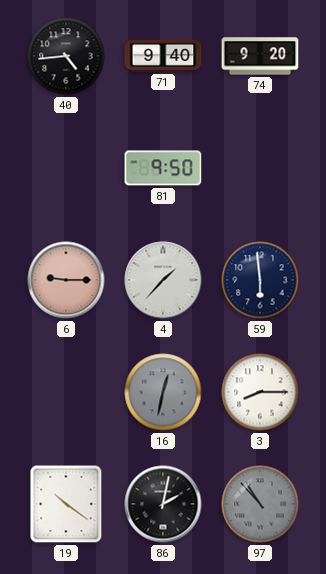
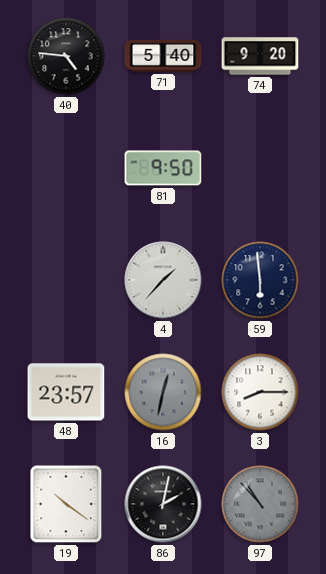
40: 4:44 -> 4:46 (66, 56)
71: 9:40 -> 5:40 (163, 56)
6: 9:15 -> none (66, 280)
48: none -> 23:57 (66, 392)
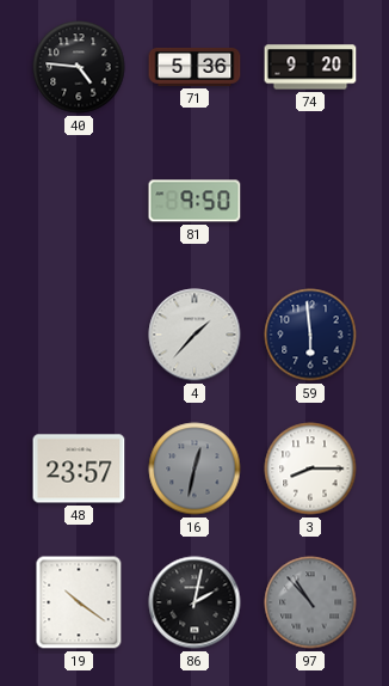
71: 5:40 -> 5:36 (194, 67)
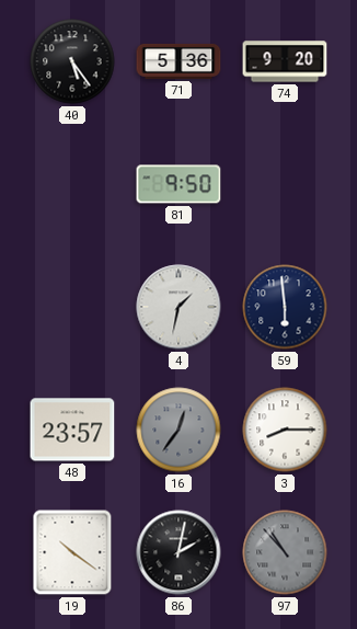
40: 4:46 -> 5:24 (72, 61)
4: 1:37 -> 1:32 (178, 307)
16: 12:32 -> 12:36 (178, 430)
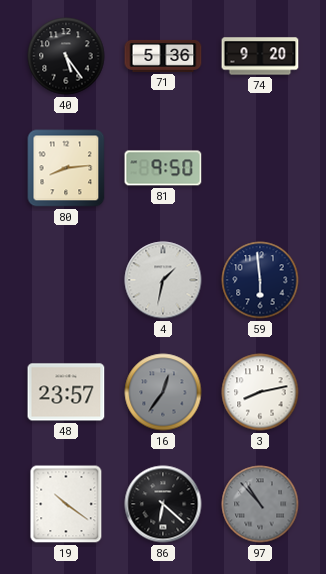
80: none -> 8:14 (66, 168)
3: 8:15 -> 8:13 (260, 392)
86: 2:02 -> 6:22 (163, 504)
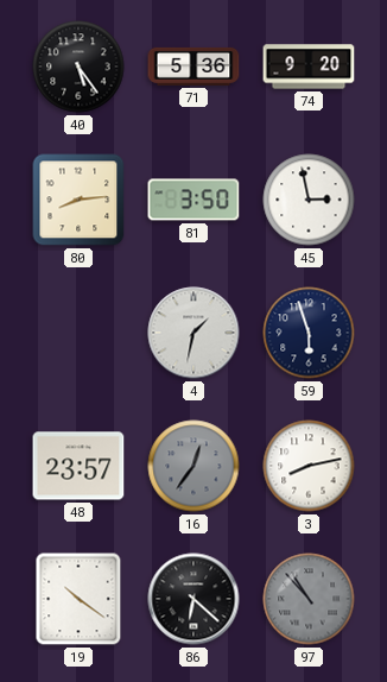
81: 9:50 -> 3:50 (193, 200)
45: none -> 2:58 (309, 200)
59: 5:59 -> 5:57 (309, 333)
